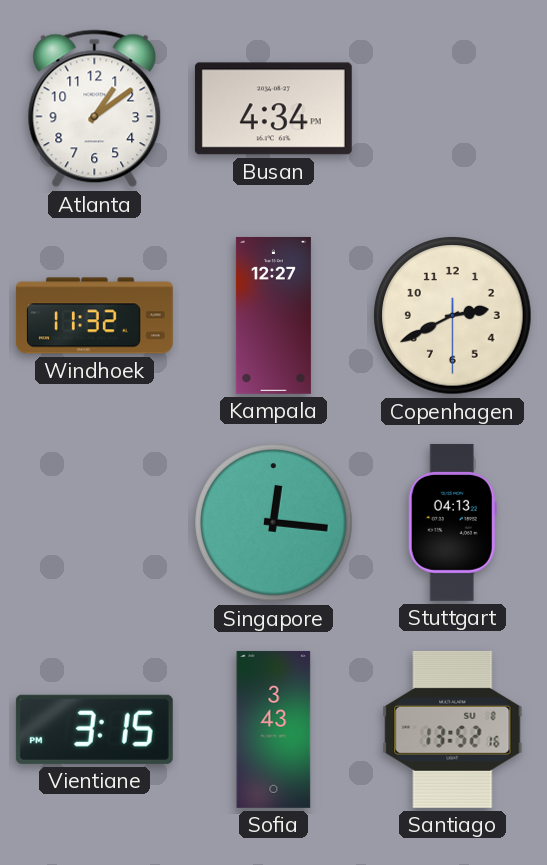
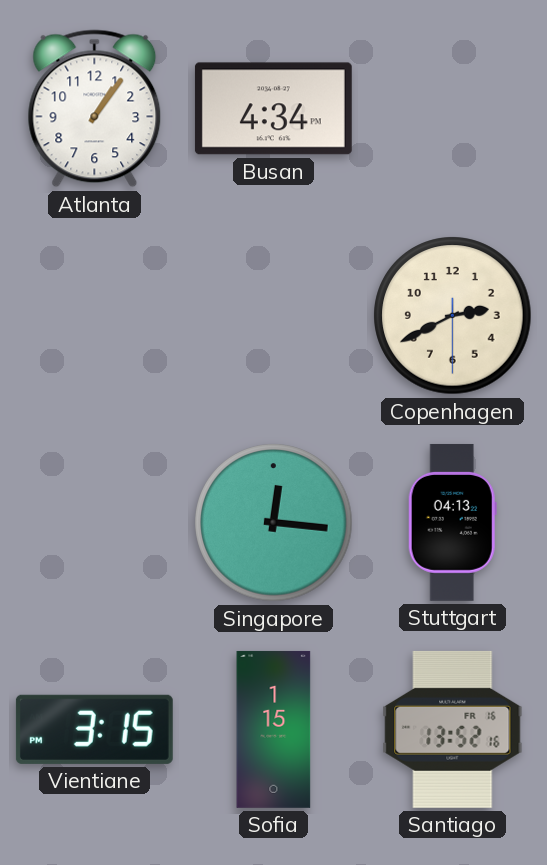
Atlanta: 1:09 -> 1:06 (95, 109)
Windhoek: 11:32 -> none (94, 316)
Kampala: 12:27 -> none (273, 315)
Sofia: 3:43 -> 1:15 (274, 729)
Santiago date: SU 8 -> FR 16 (453, 729)
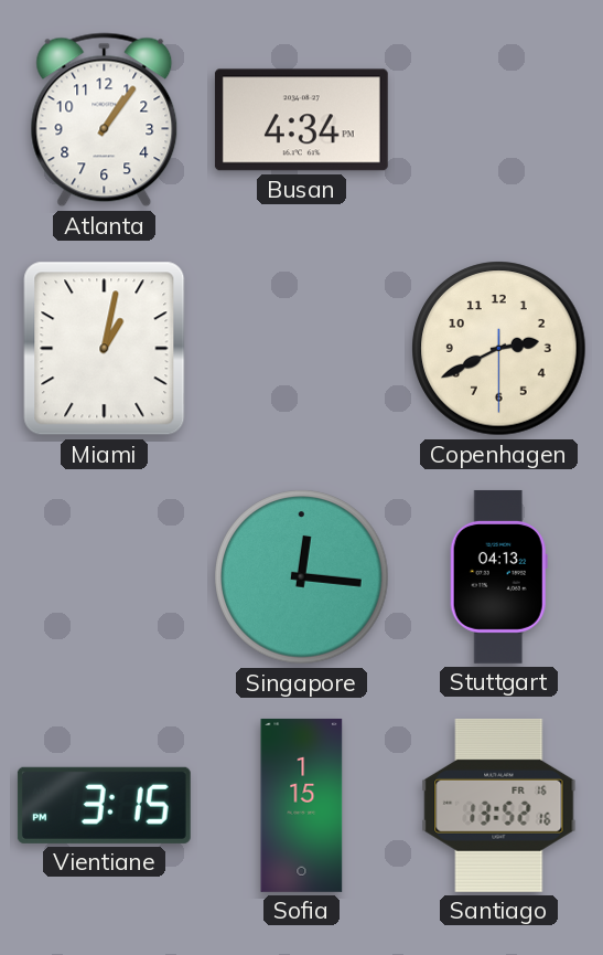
Miami: none -> 1:02 (105, 349)
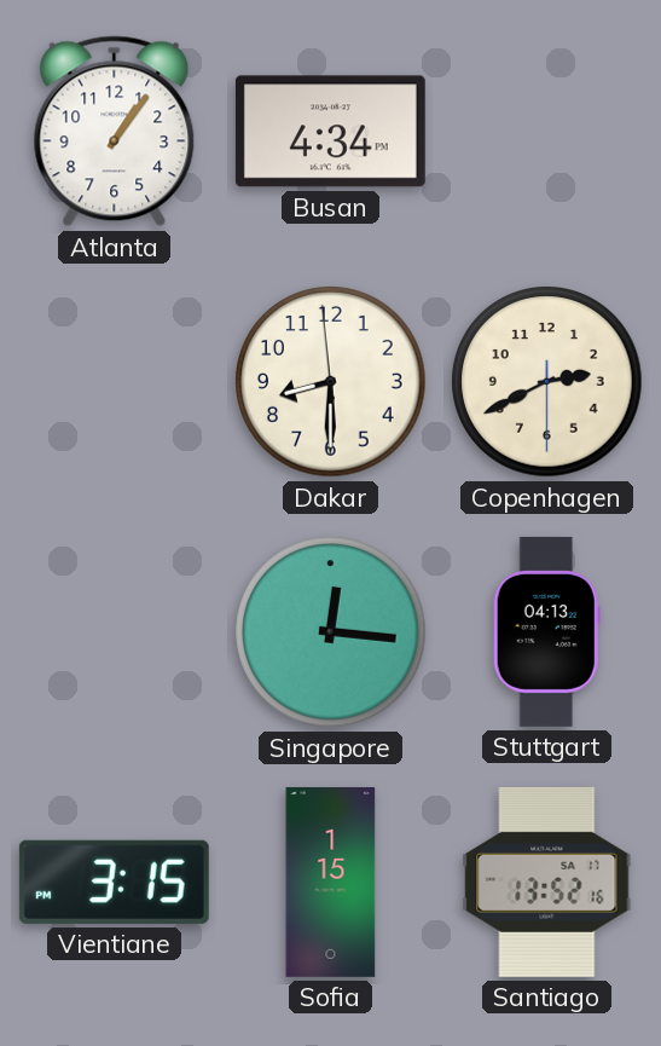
Miami: 1:02 -> none (105, 349)
Dakar: none -> 8:29 (331, 382)
Santiago date: FR 16 -> SA 17 (547, 882)
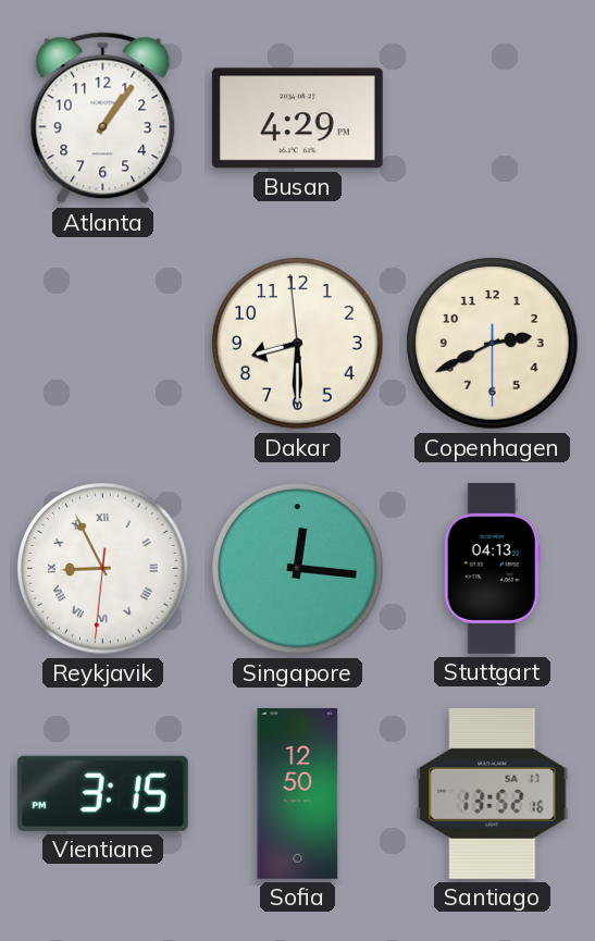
Busan: 4:34 -> 4:29 (297, 119)
Reykjavik: none -> 8:55 (103, 569)
Sofia: 1:15 -> 12:50 (298, 793)
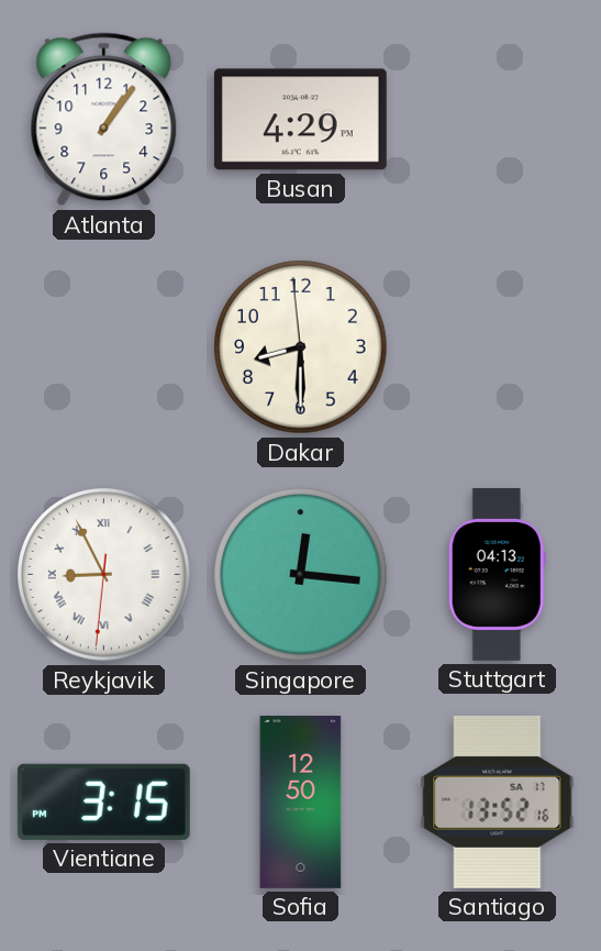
Copenhagen: 2:40 -> none (493, 344)
